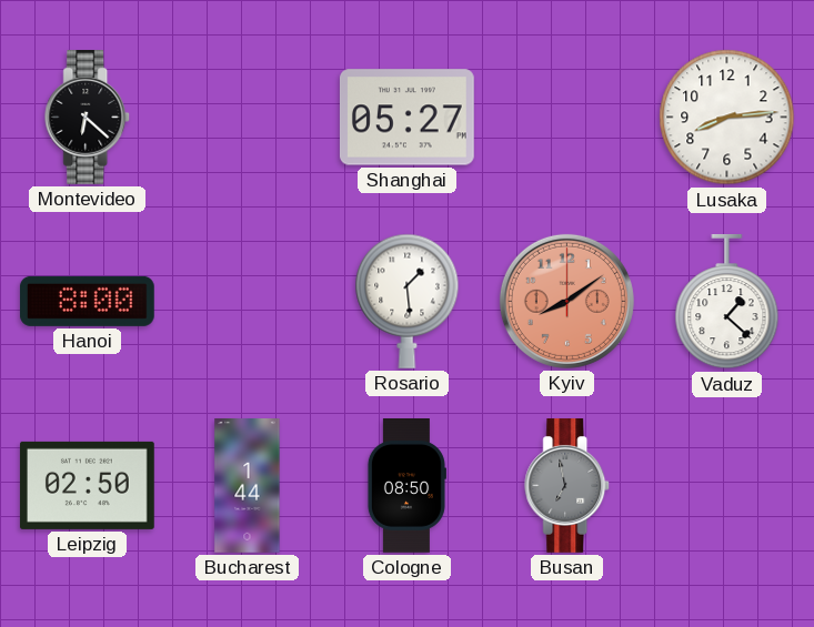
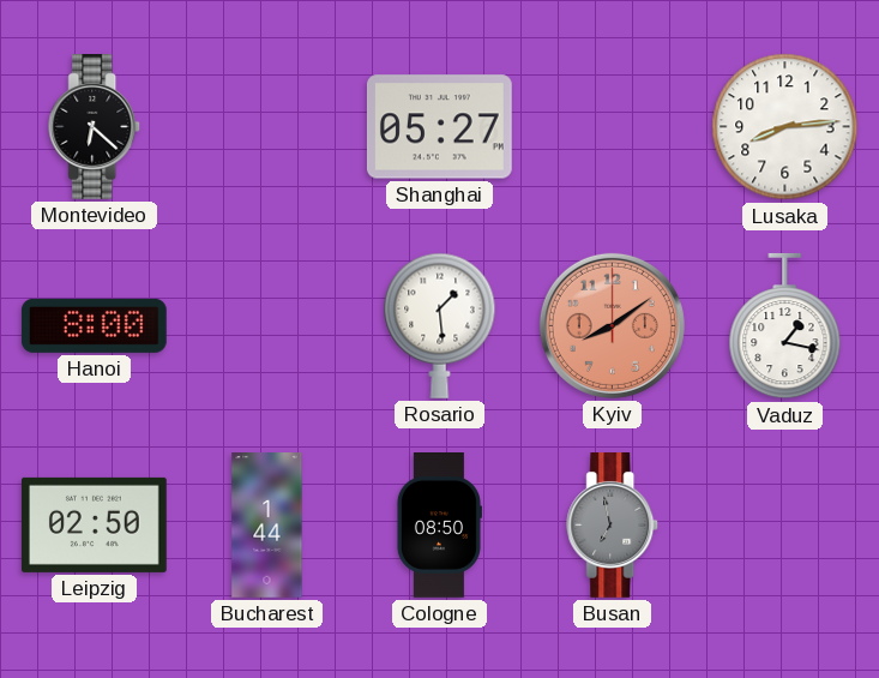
Vaduz: 1:22 -> 1:17 (785, 326)
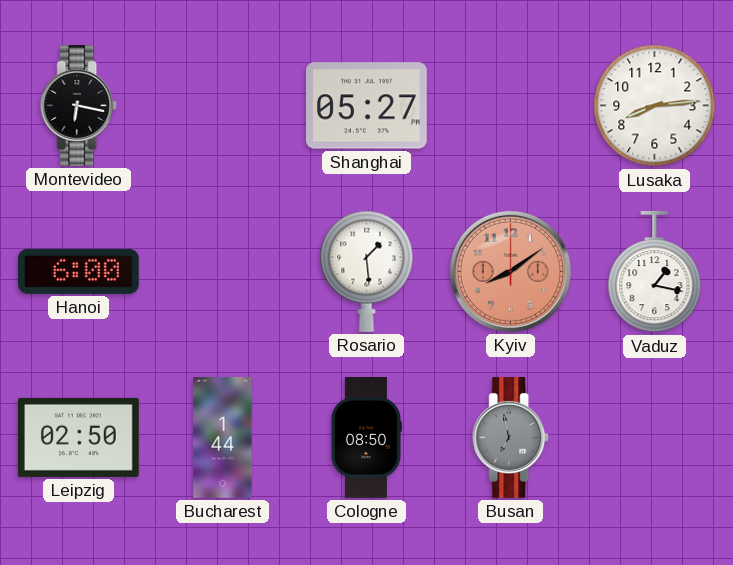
Montevideo: 6:22 -> 6:17 (79, 106)
Hanoi: 8:00 -> 6:00 (78, 271)
